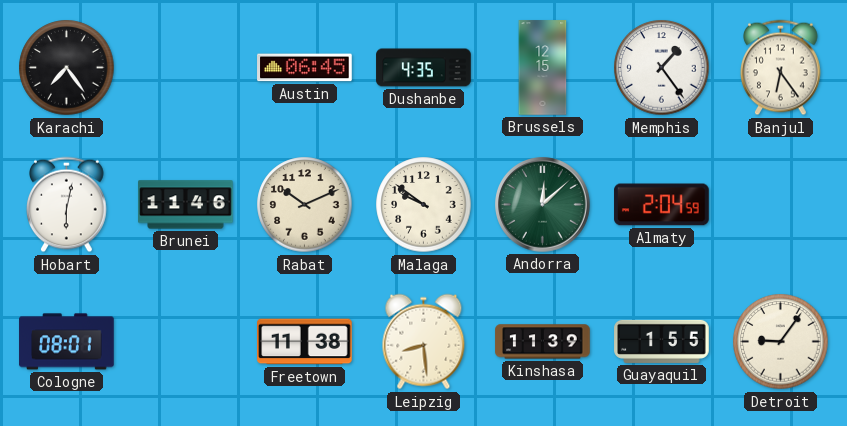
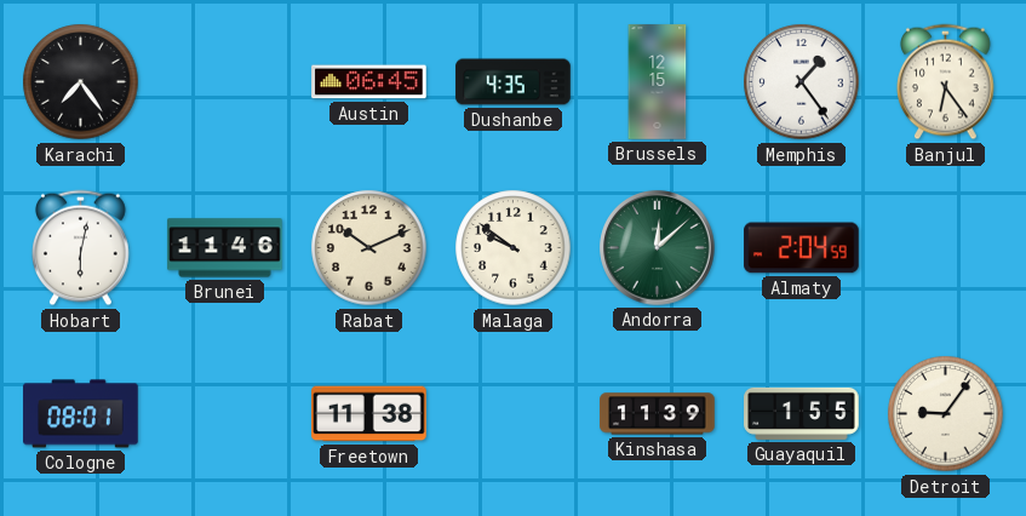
Leipzig: 8:29 -> none (424, 342)
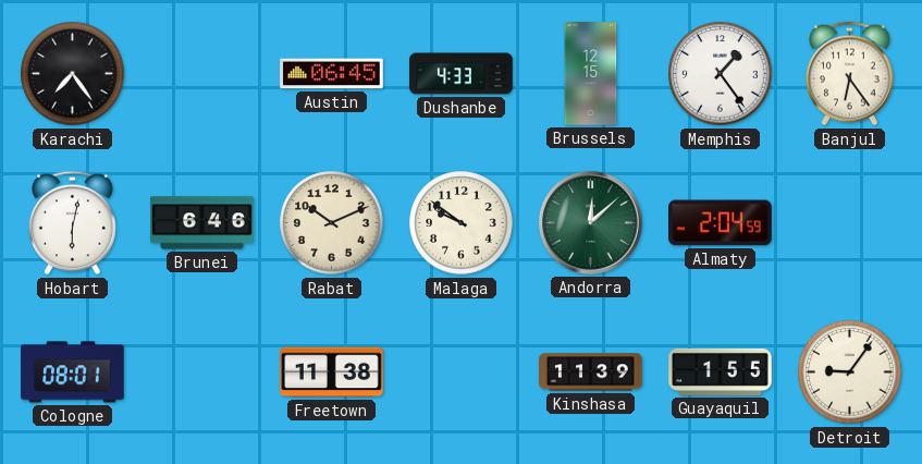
Dushanbe: 4:35 -> 4:33 (462, 74)
Brunei: 11:46 -> 6:46 (202, 223)
